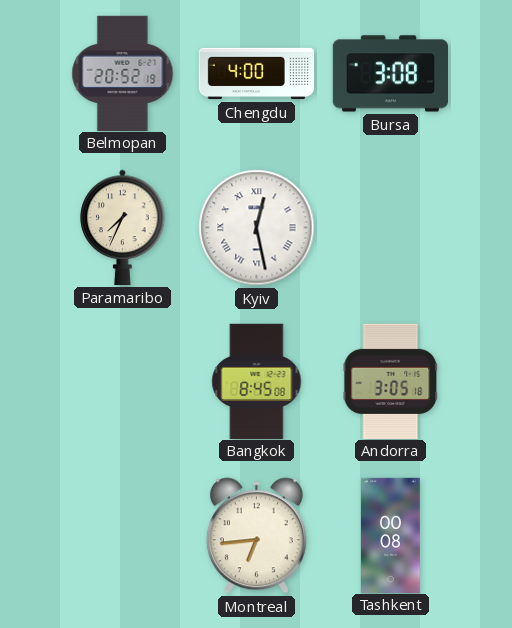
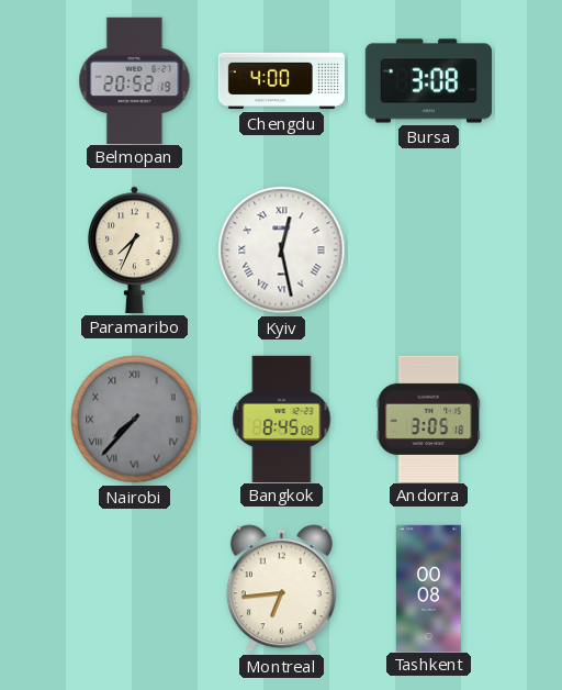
Nairobi: none -> 7:37 (135, 420)
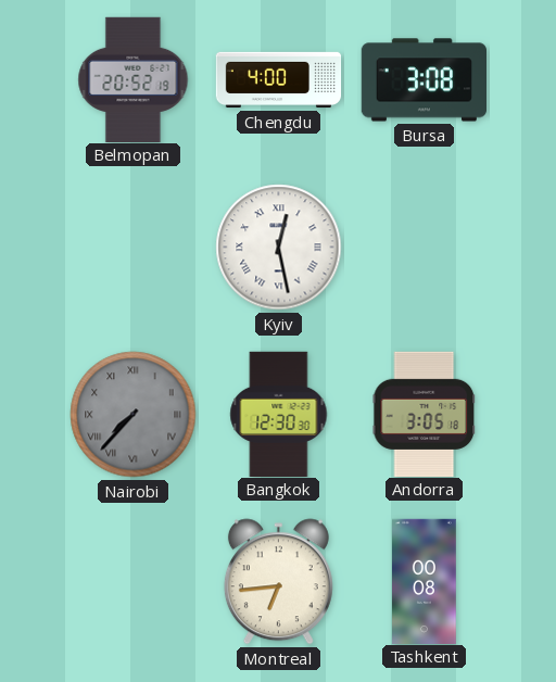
Paramaribo: 7:34 -> none (135, 249)
Bangkok: 8:45 -> 12:30 (279, 414)
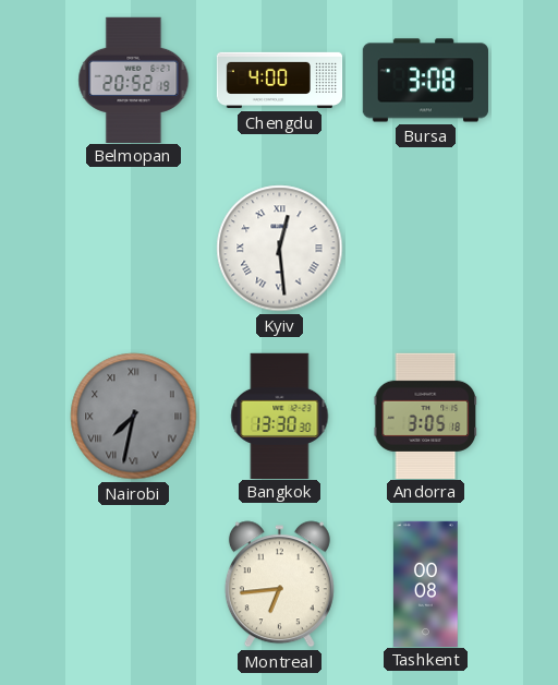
Kyiv: 12:28 -> 12:29 (280, 249)
Nairobi: 7:37 -> 7:32 (134, 417)
Bangkok: 12:30 -> 13:30 (280, 416)
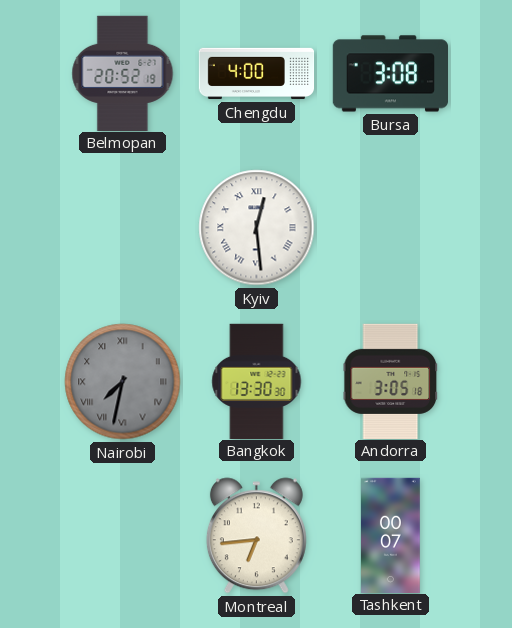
Tashkent: 00:08 -> 00:07 (391, 535)
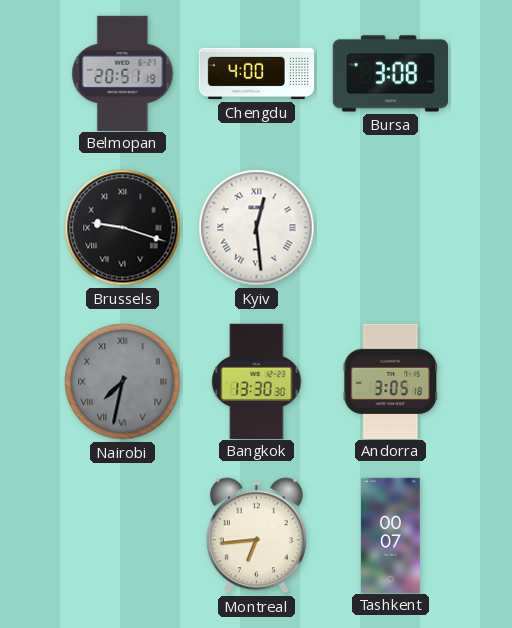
Belmopan: 20:52 -> 20:51 (123, 73)
Brussels: none -> 9:18 (123, 228)
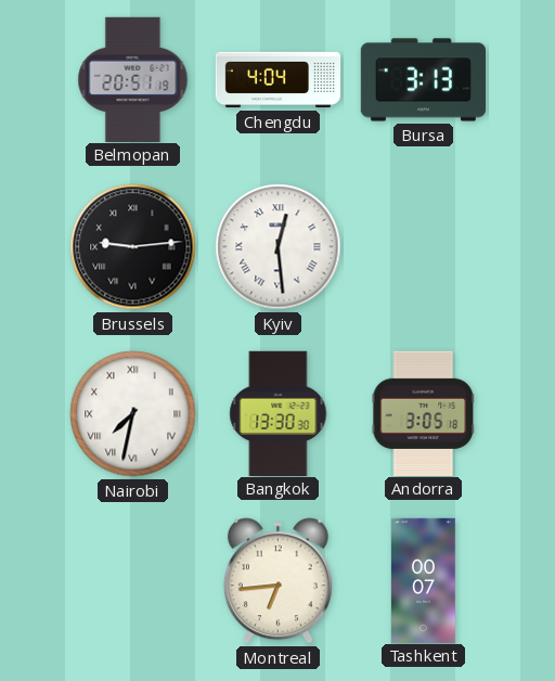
Chengdu: 4:00 -> 4:04 (279, 80)
Bursa: 3:08 -> 3:13 (423, 80)
Brussels: 9:18 -> 9:14 (133, 247)
Nairobi dial: grey -> white (133, 414)
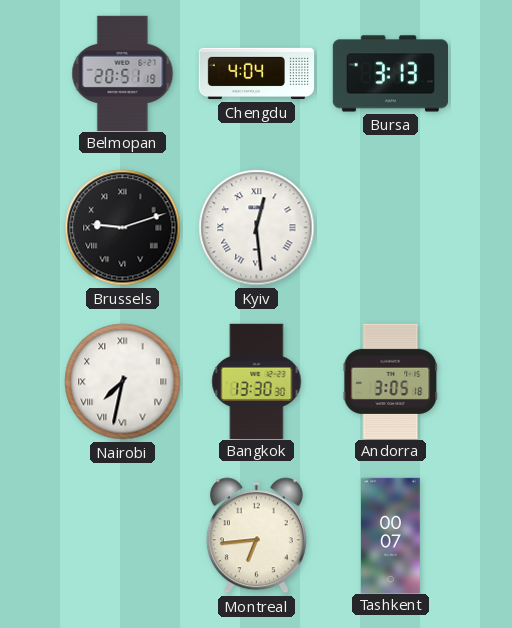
Brussels: 9:14 -> 9:12 (123, 228)
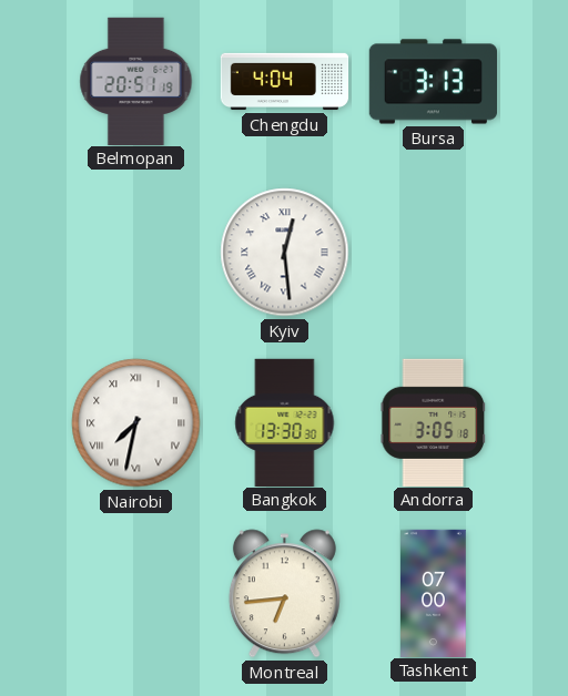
Brussels: 9:12 -> none (123, 228)
Tashkent: 00:07 -> 07:00 (434, 593)
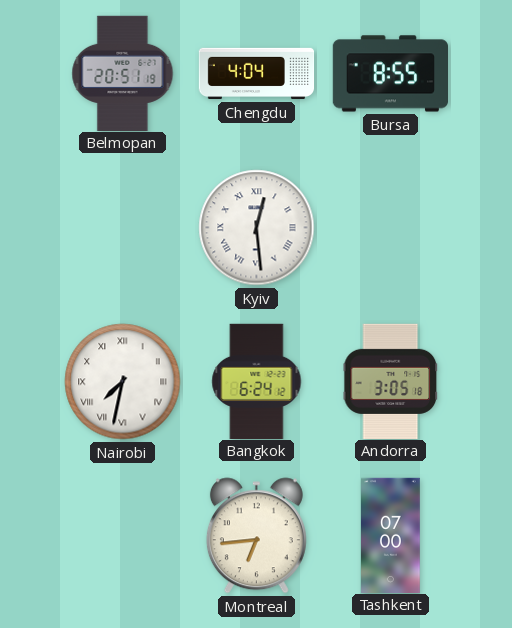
Bursa: 3:13 -> 8:55 (390, 74)
Bangkok: 13:30 -> 6:24 (257, 381)
